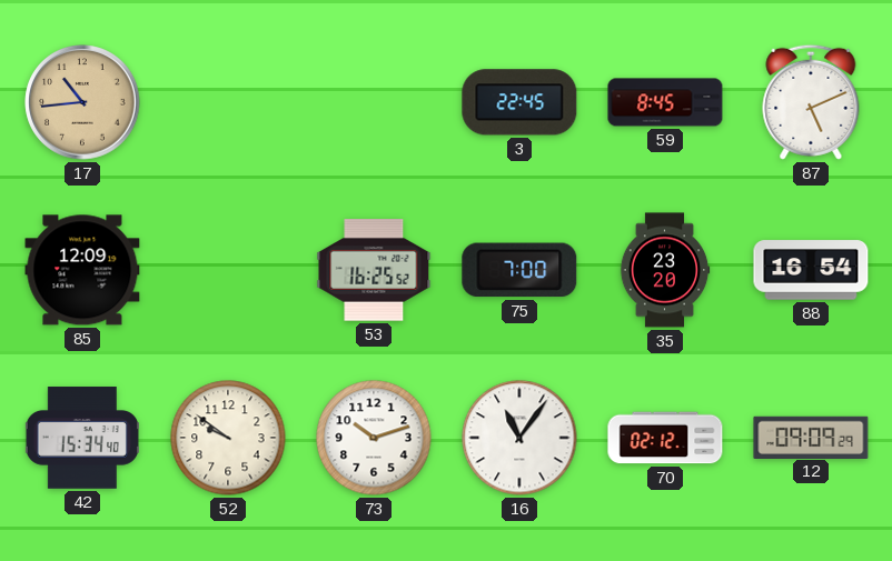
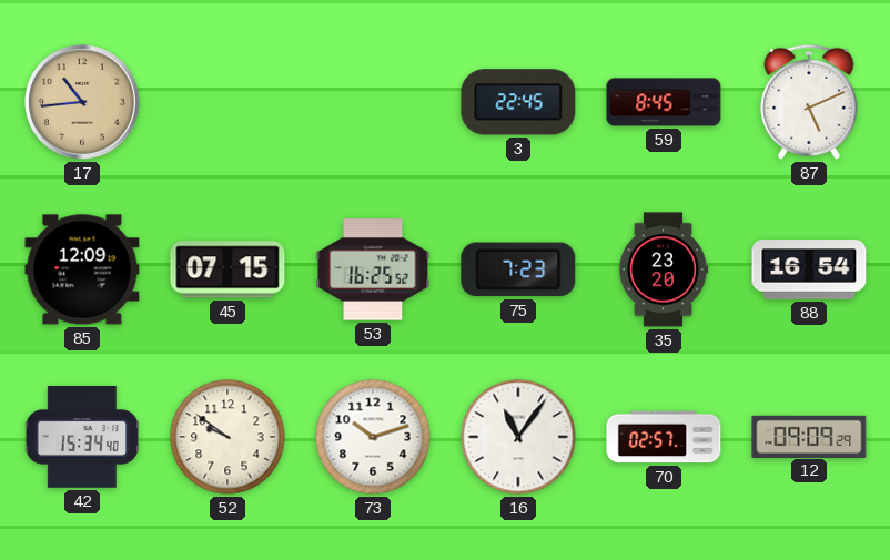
45: none -> 07:15 (227, 269)
75: 7:00 -> 7:23 (518, 269)
70: 02:12 -> 02:57 (664, 437)
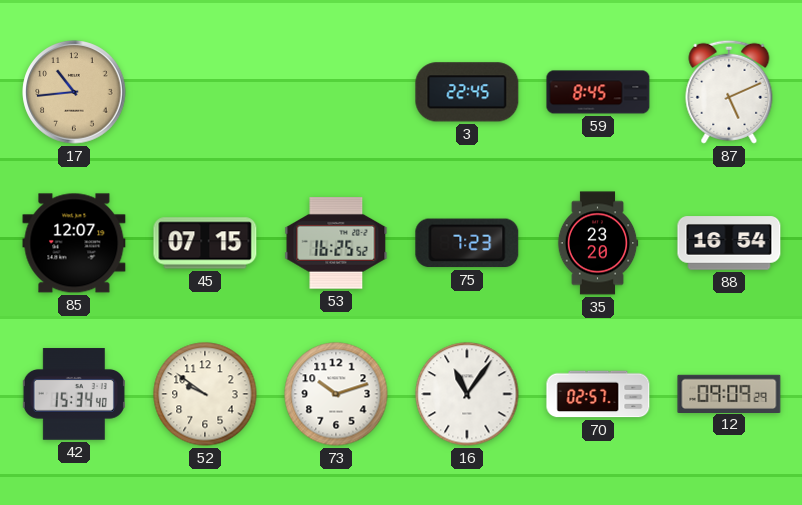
85: 12:09 -> 12:07 (74, 243)
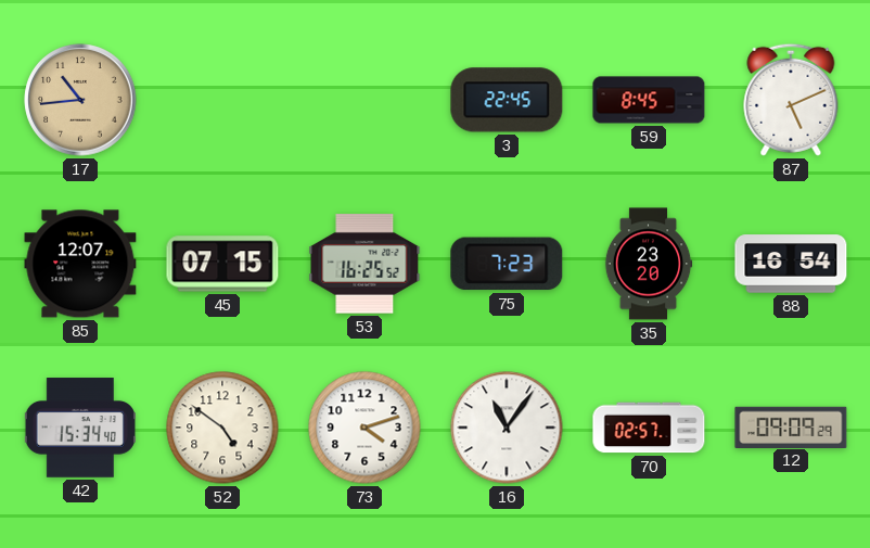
52: 9:51 -> 4:51 (222, 428)
73: 10:12 -> 4:12 (364, 428)
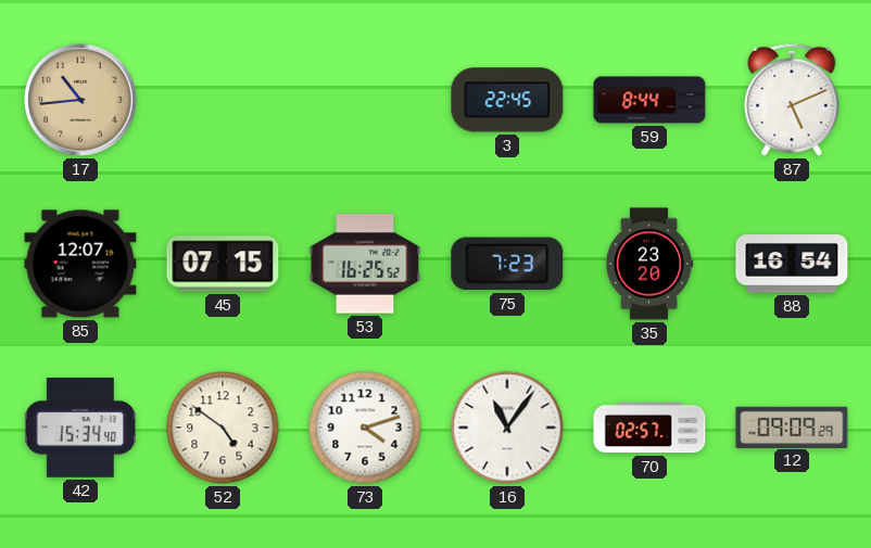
59: 8:45 -> 8:44 (649, 100)
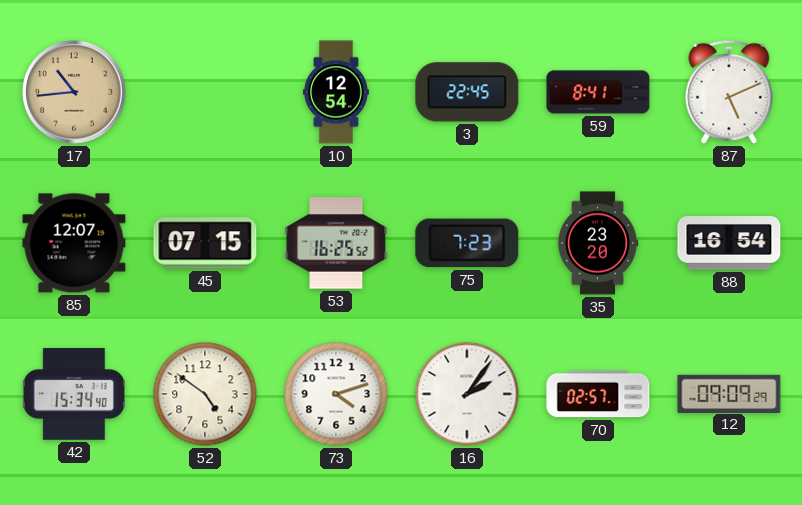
10: none -> 12:54 (336, 92)
59: 8:44 -> 8:41 (598, 92)
16: 11:06 -> 2:06 (467, 394)
